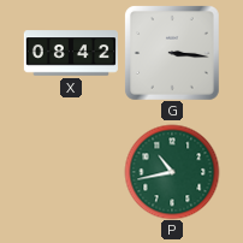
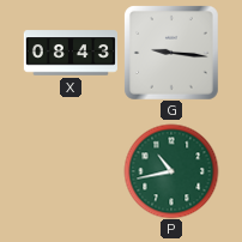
X: 08:42 -> 08:43 (71, 53)
G: 3:16 -> 9:16 (171, 53)
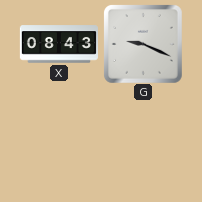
G: 9:16 -> 9:19 (143, 44)
P: 10:43 -> none (171, 171)
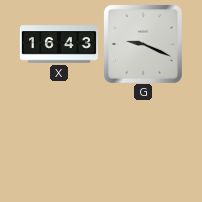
X: 08:43 -> 16:43 (59, 44)
